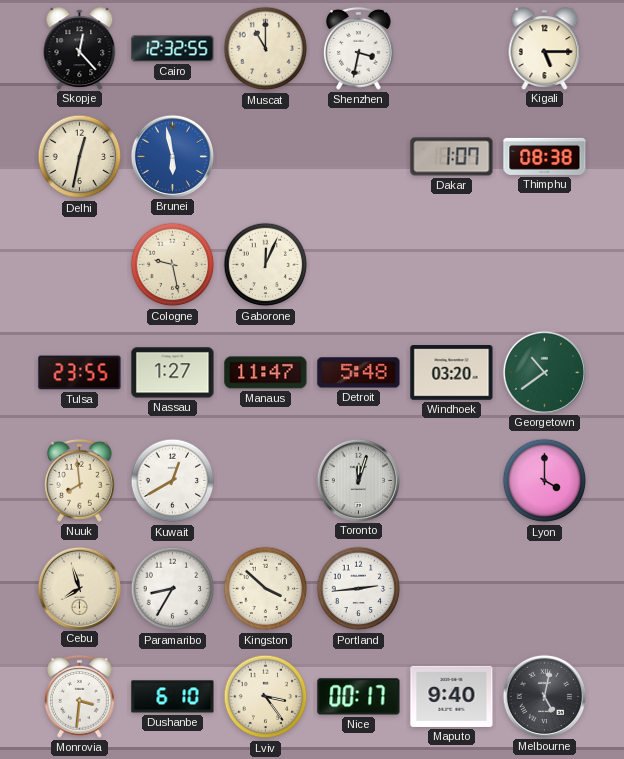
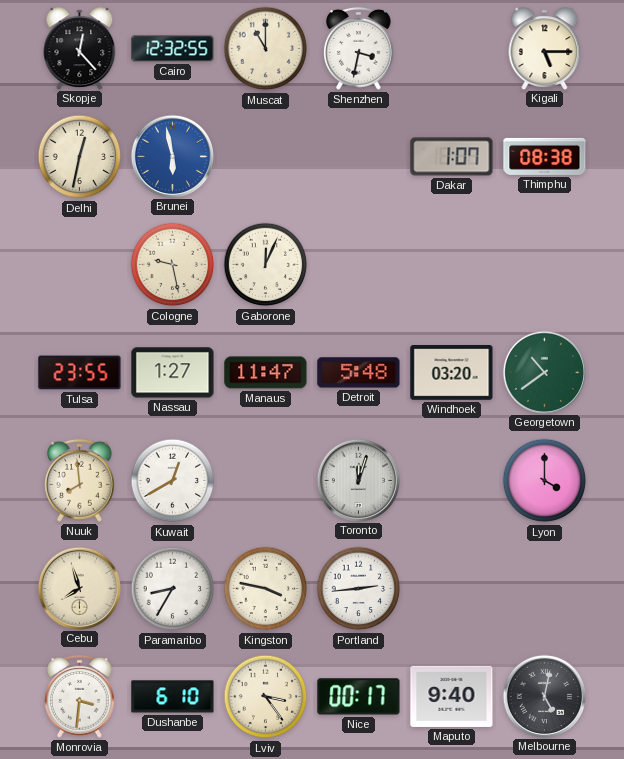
Kingston: 3:52 -> 3:47 (266, 589)
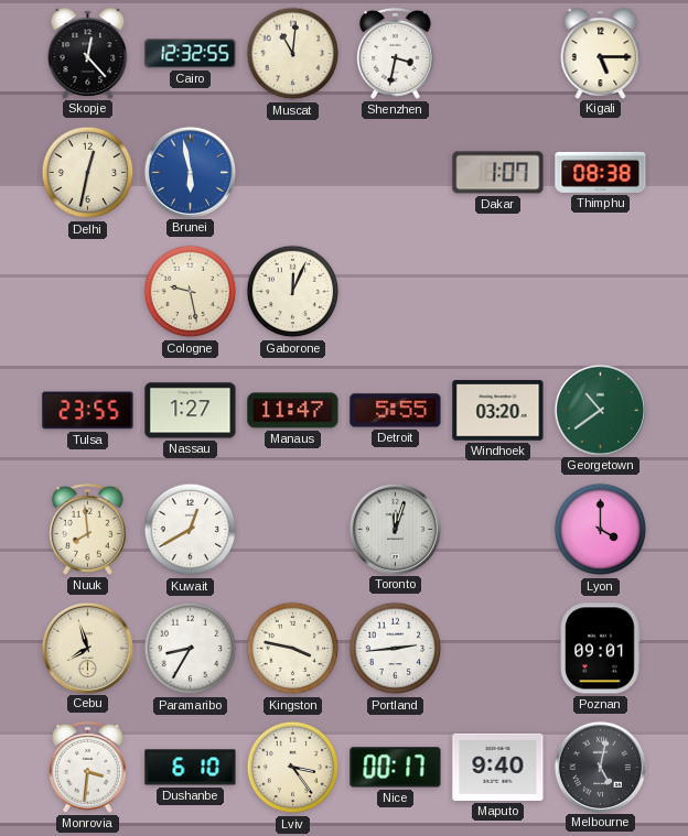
Muscat: 11:00 -> 11:01 (293, 54)
Detroit: 5:48 -> 5:55 (396, 411)
Poznan: none -> 09:01 (600, 649)
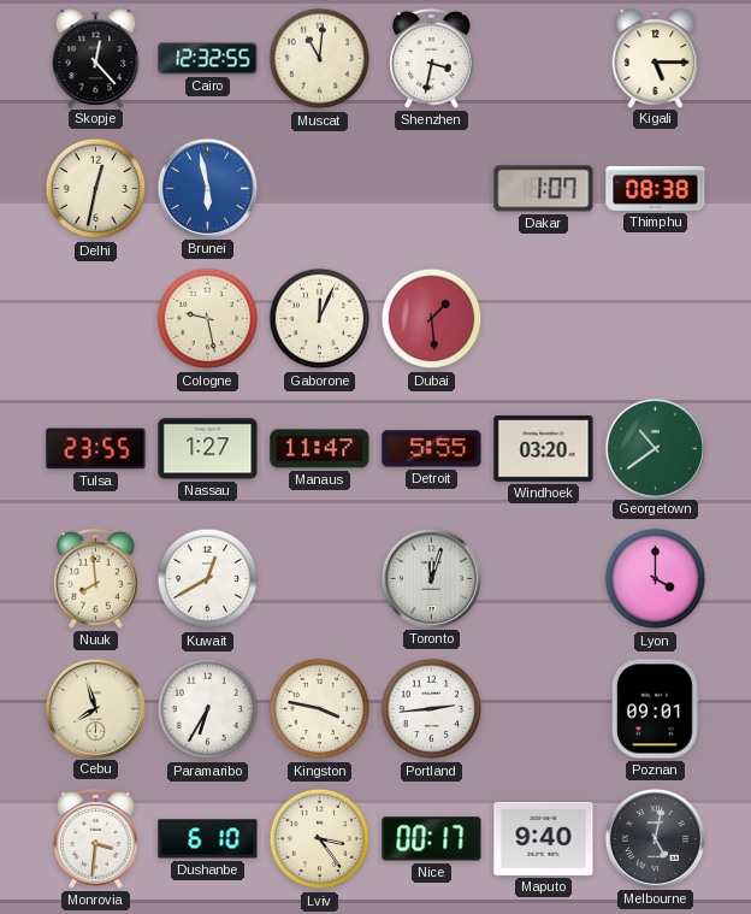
Dubai: none -> 1:29 (432, 319)
Paramaribo: 8:35 -> 6:35 (208, 709)
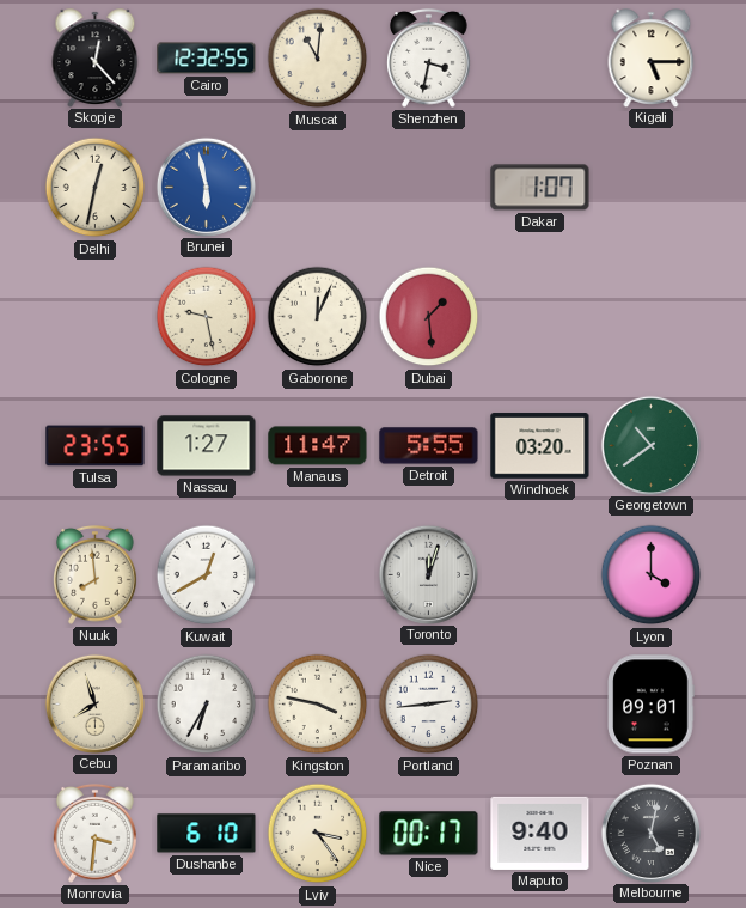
Thimphu: 08:38 -> none (656, 188)
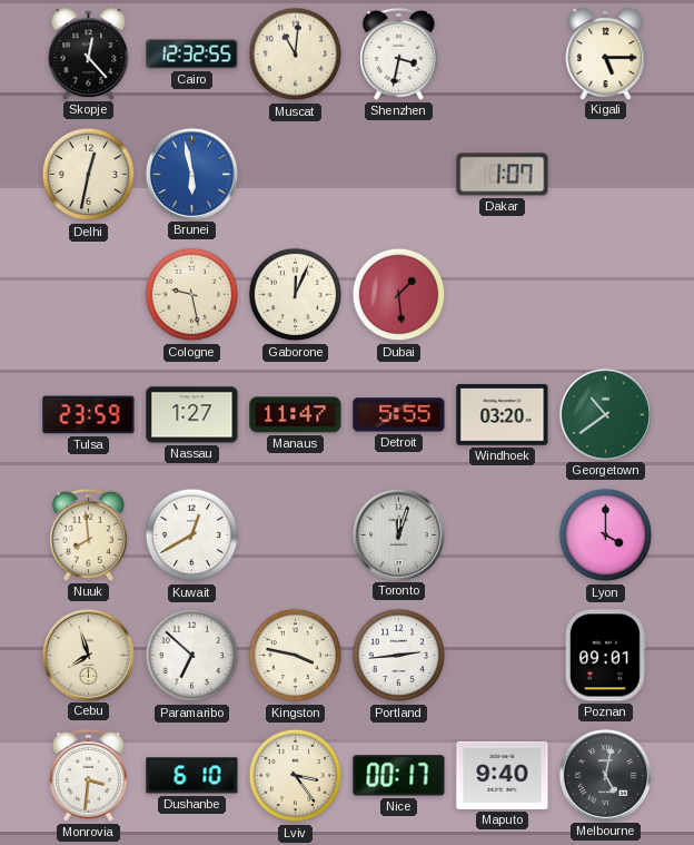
Tulsa: 23:55 -> 23:59 (89, 415)
Paramaribo: 6:35 -> 6:52 (192, 656)
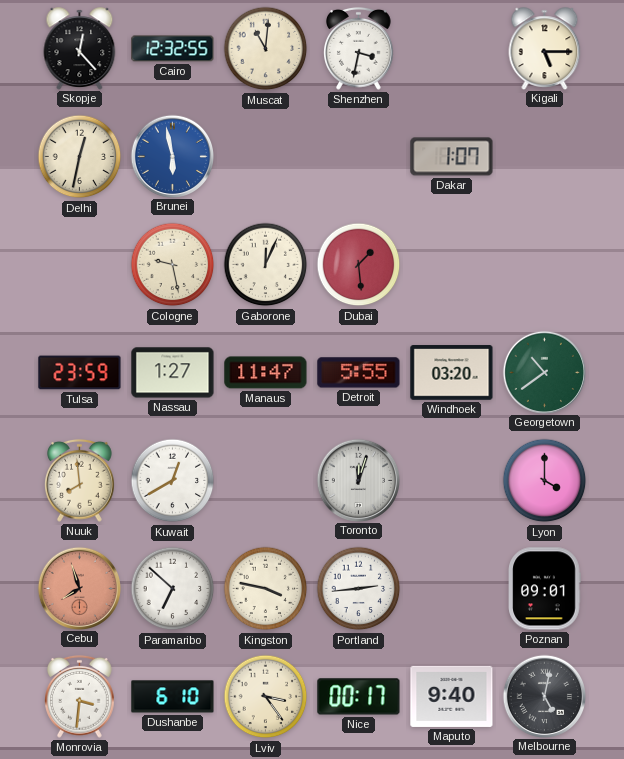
Cebu dial: cream -> salmon (79, 588)
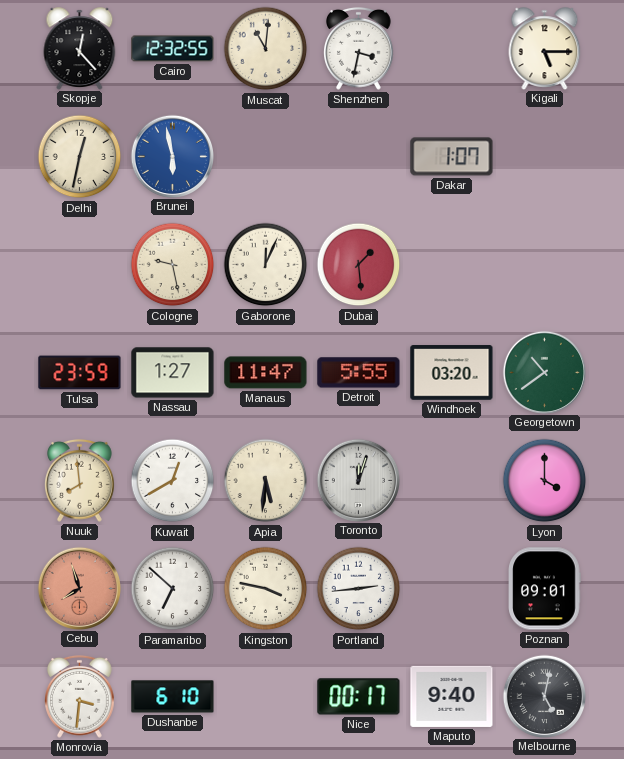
Apia: none -> 5:31 (266, 481)
Lviv: 3:24 -> none (266, 697)
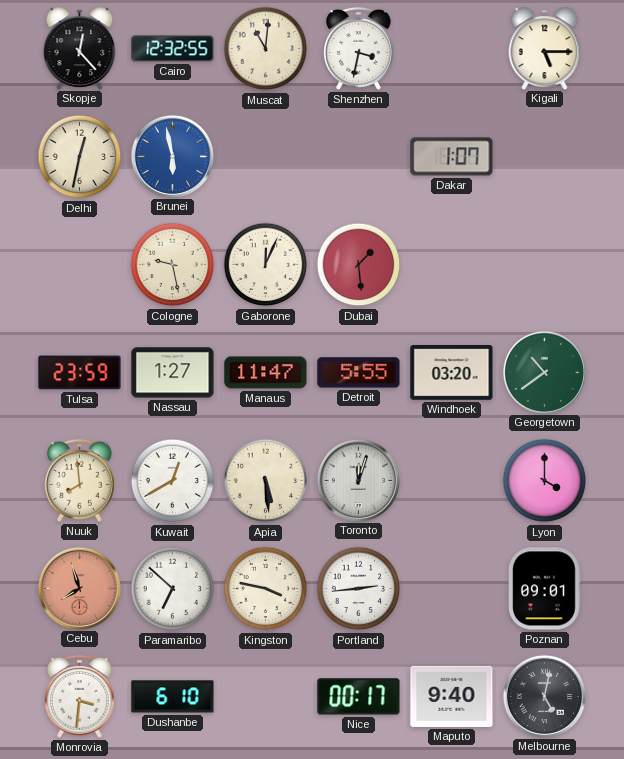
Apia: 5:31 -> 5:29 (266, 481)
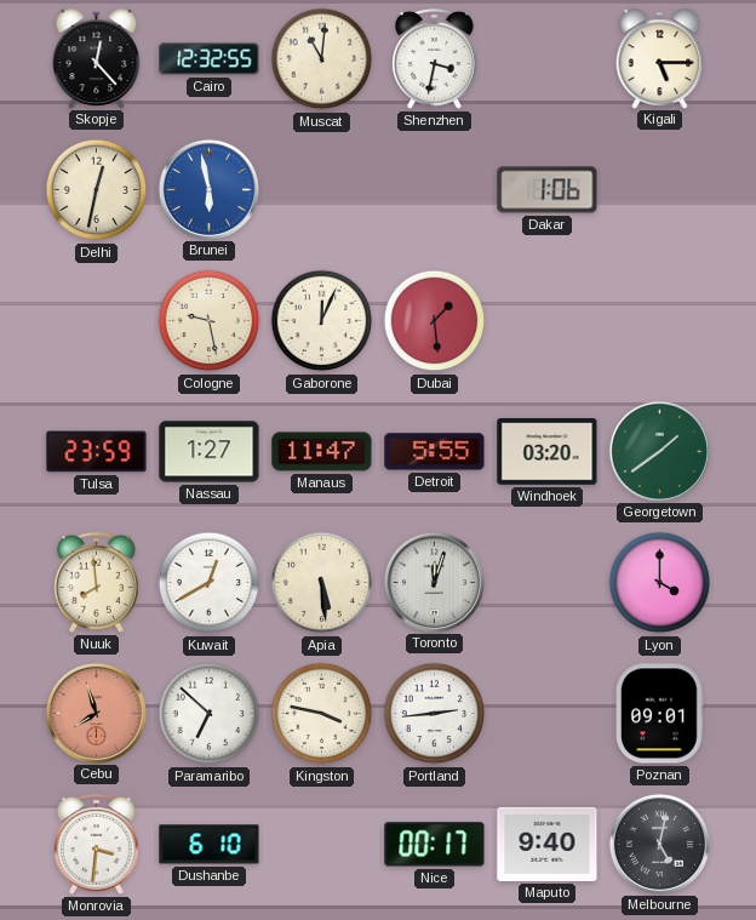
Dakar: 1:07 -> 1:06 (548, 190)
Georgetown: 10:39 -> 1:39 (659, 451)
